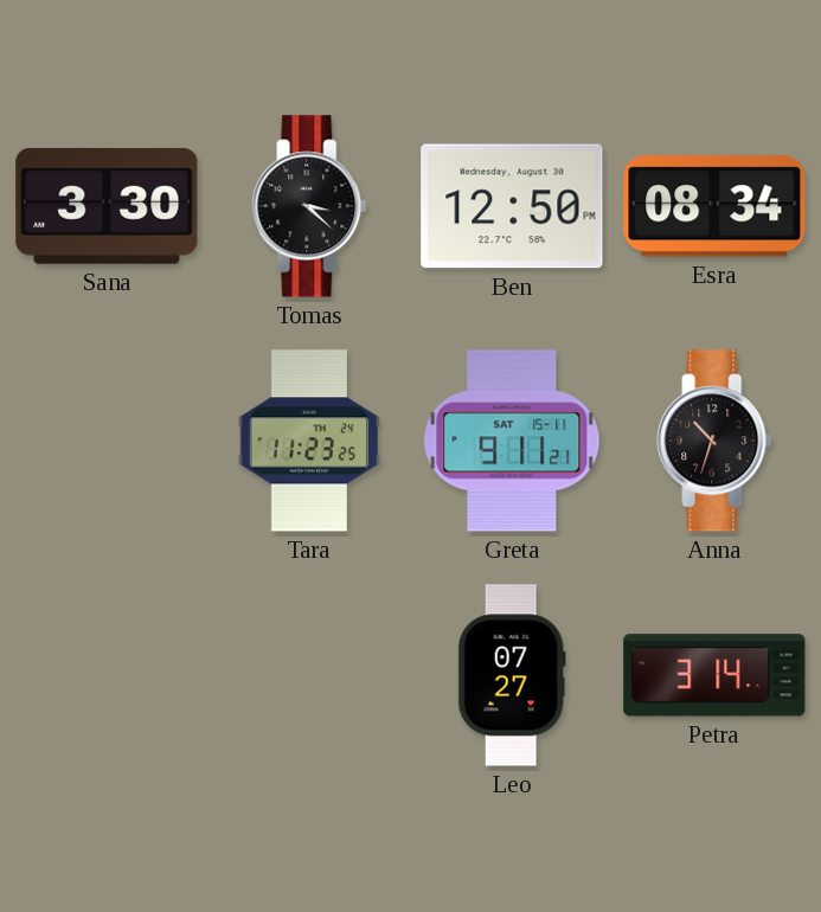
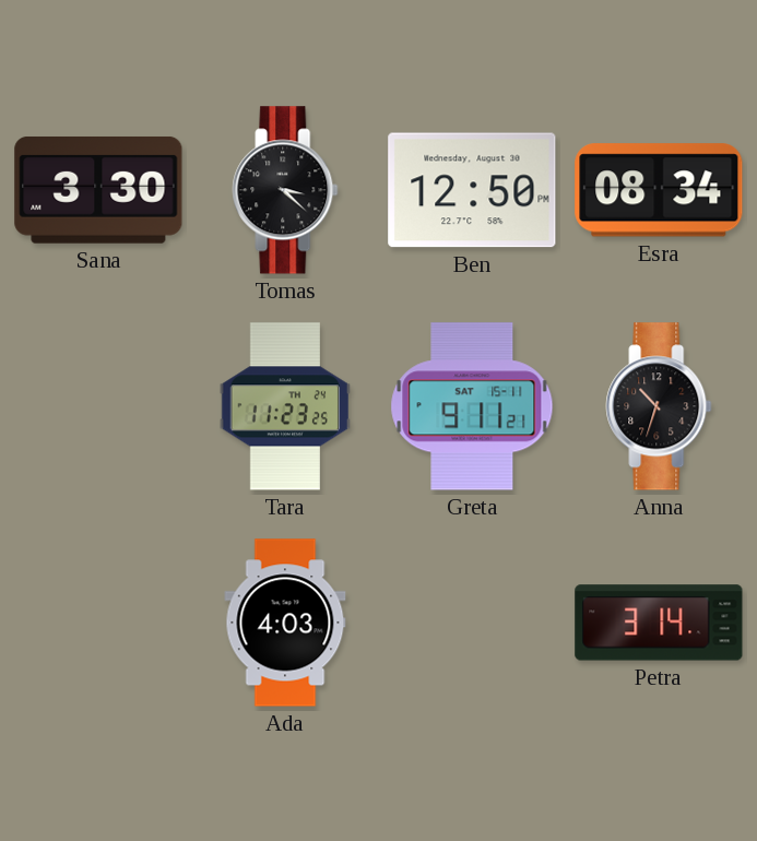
Ada: none -> 4:03 (285, 623)
Leo: 07:27 -> none (512, 675)
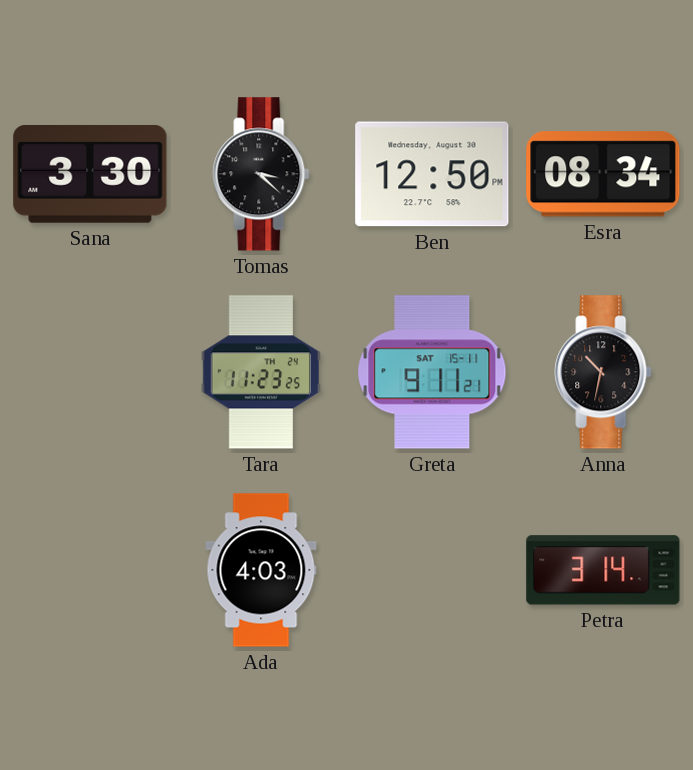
Anna: 10:33 -> 10:32 (603, 372)
